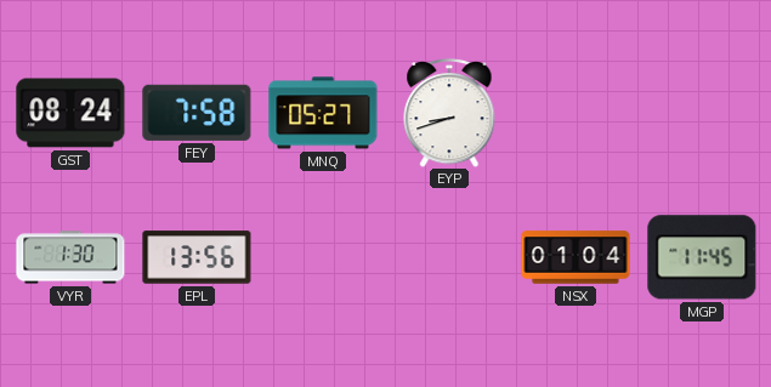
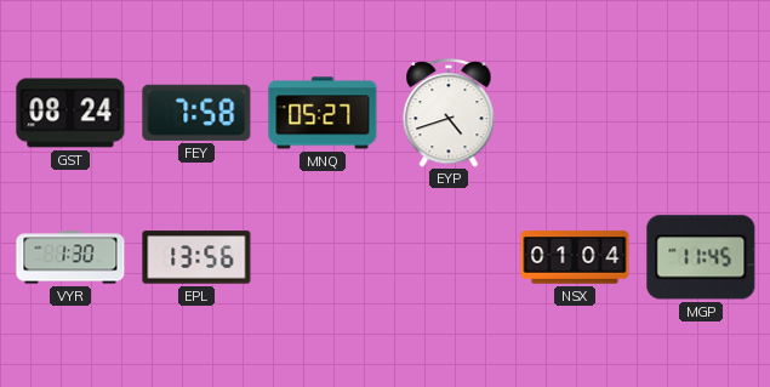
EYP: 8:42 -> 4:42 (449, 114)
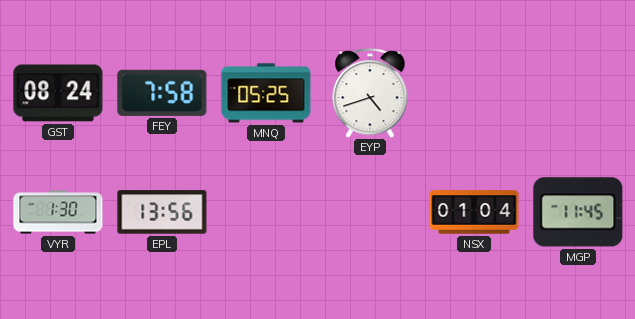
MNQ: 05:27 -> 05:25 (266, 93)
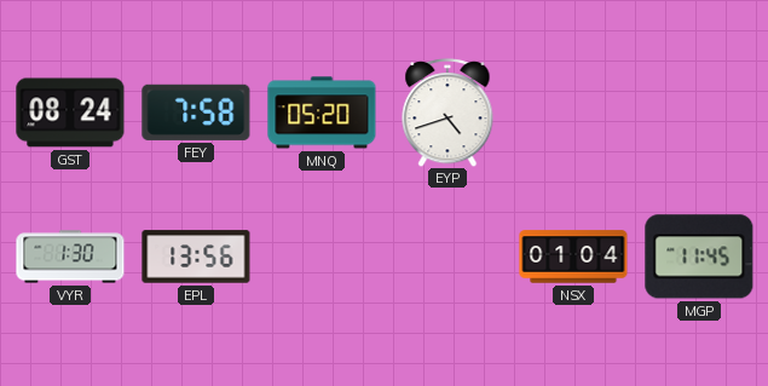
MNQ: 05:25 -> 05:20 (322, 113)
